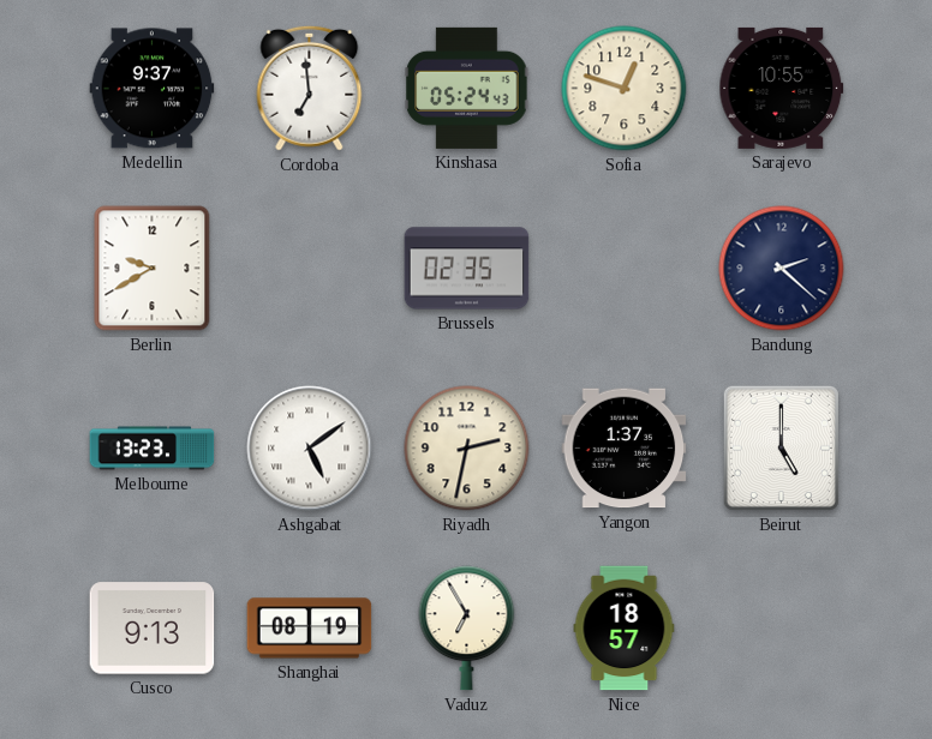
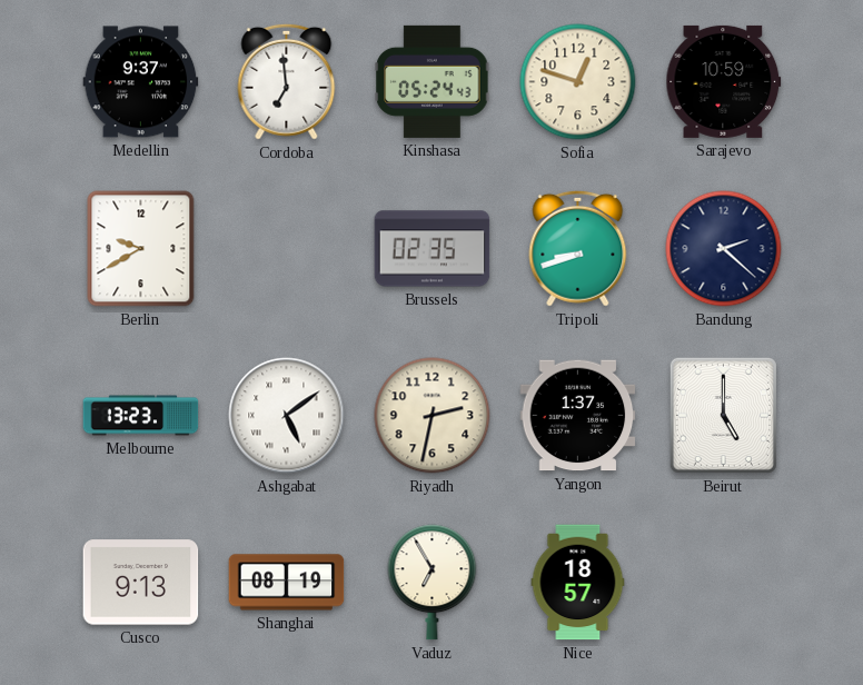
Sarajevo: 10:55 -> 10:59 (724, 81)
Tripoli: none -> 8:42 (578, 248)
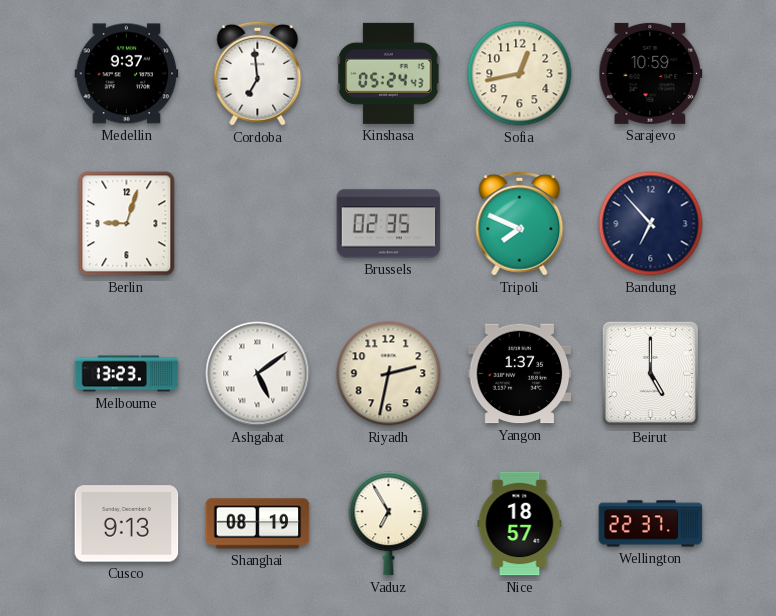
Sofia: 12:48 -> 12:43 (520, 74)
Berlin: 9:40 -> 9:03 (127, 224)
Tripoli: 8:42 -> 7:49 (520, 223)
Bandung: 2:22 -> 6:53 (651, 224)
Wellington: none -> 22:37 (651, 524)
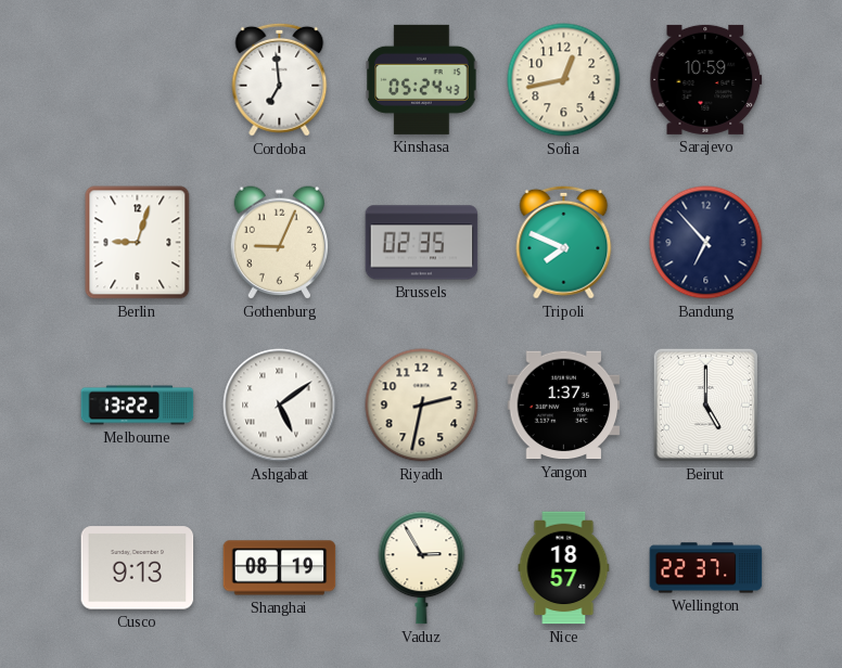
Medellin: 9:37 -> none (127, 74)
Gothenburg: none -> 9:04 (280, 243)
Melbourne: 13:23 -> 13:22 (138, 406)
Vaduz: 6:55 -> 2:55 (422, 568)
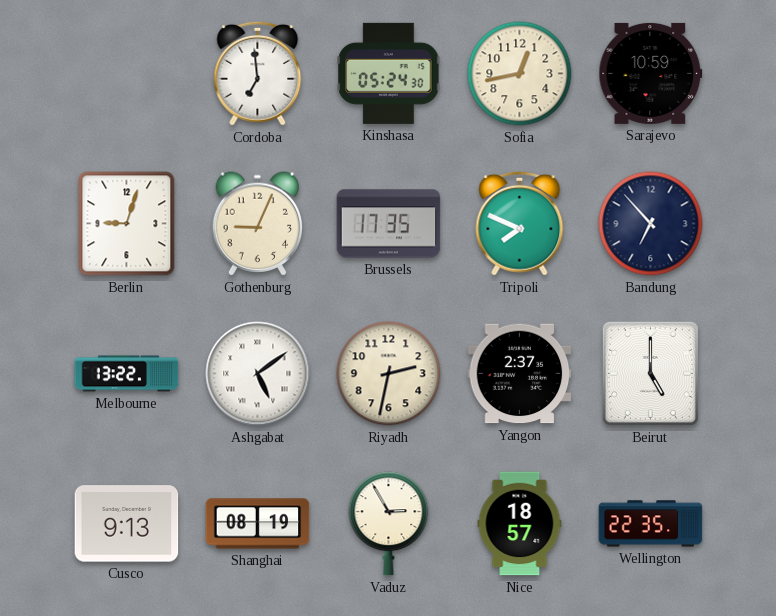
Kinshasa: 05:24:43 -> 05:24:30 (389, 73)
Brussels: 02:35 -> 17:35 (389, 224)
Yangon: 1:37 -> 2:37 (520, 374)
Wellington: 22:37 -> 22:35 (651, 524)
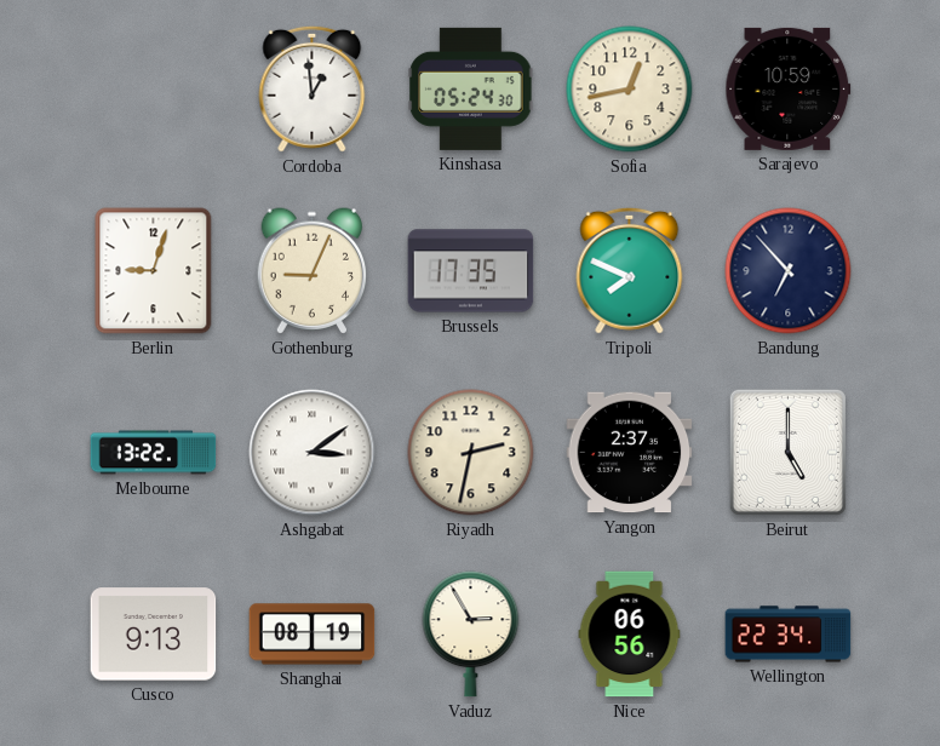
Cordoba: 6:59 -> 12:59 (313, 88)
Ashgabat: 5:09 -> 3:09 (313, 453)
Nice: 18:57 -> 06:56 (630, 635)
Wellington: 22:35 -> 22:34 (789, 635)
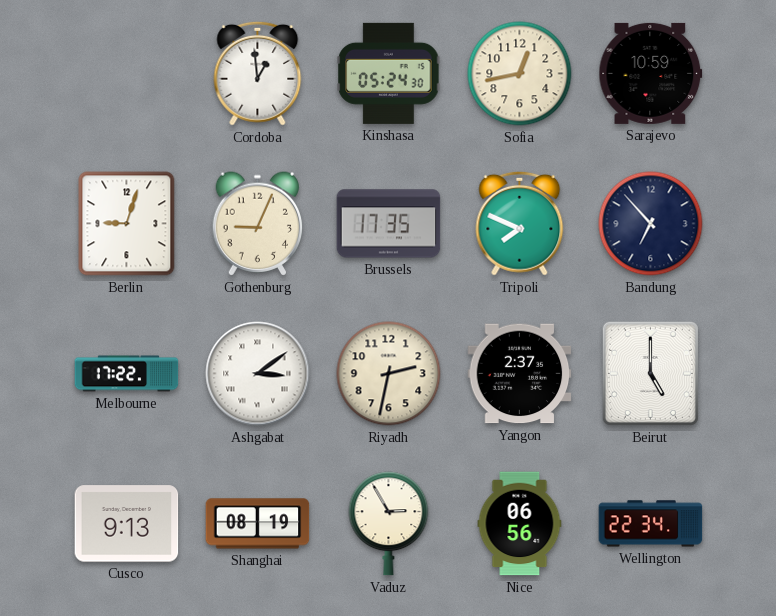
Melbourne: 13:22 -> 17:22 (127, 374)
